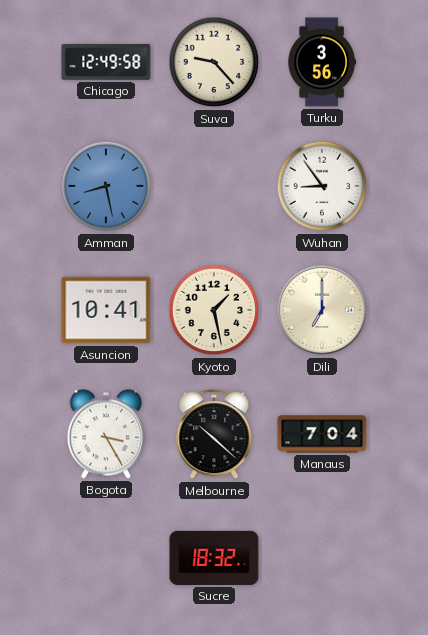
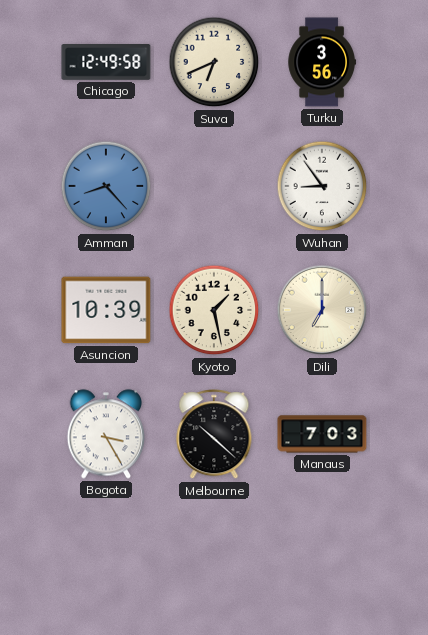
Suva: 9:23 -> 6:41 (214, 62)
Amman: 8:28 -> 8:23 (106, 186)
Asuncion: 10:41 -> 10:39 (106, 310)
Manaus: 7:04 -> 7:03 (322, 434)
Sucre: 18:32 -> none (214, 558)
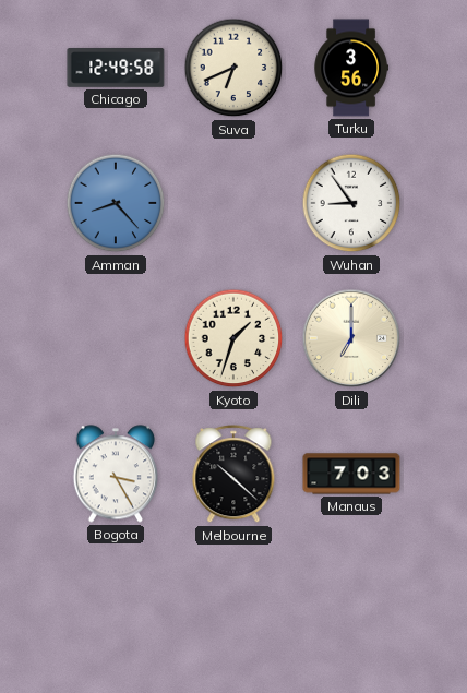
Asuncion: 10:39 -> none (106, 310)
Kyoto: 1:28 -> 1:33 (234, 338)
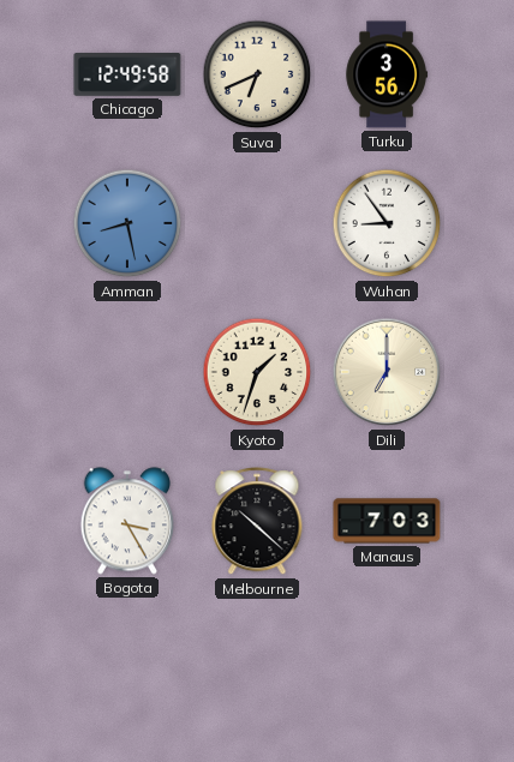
Amman: 8:23 -> 8:28 (127, 223)
